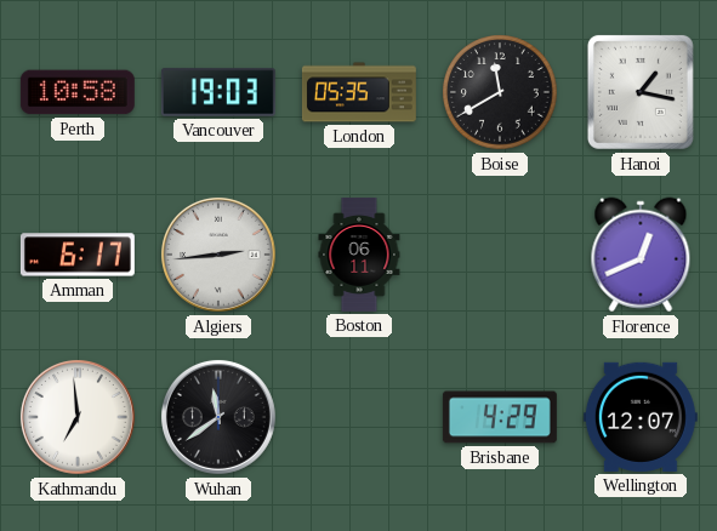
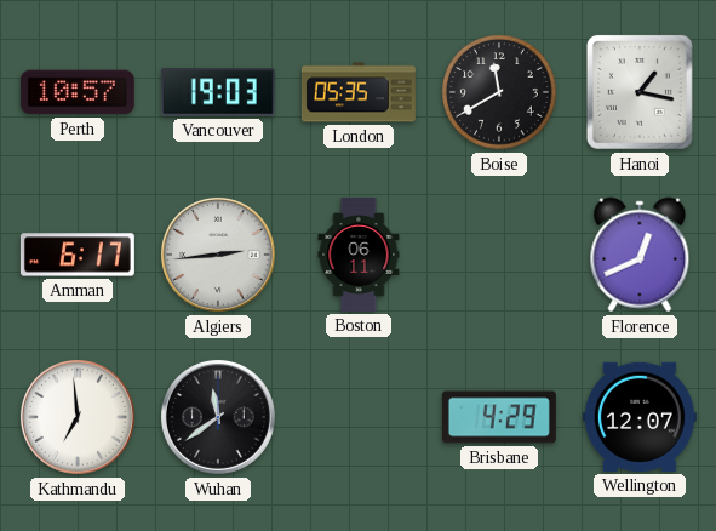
Perth: 10:58 -> 10:57 (78, 92)
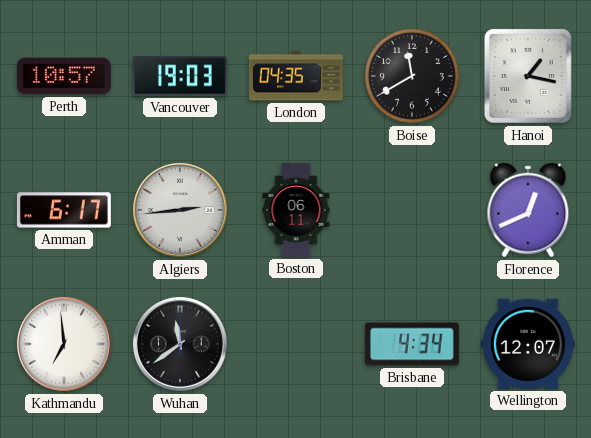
London: 05:35 -> 04:35 (296, 76)
Brisbane: 4:29 -> 4:34 (412, 344)
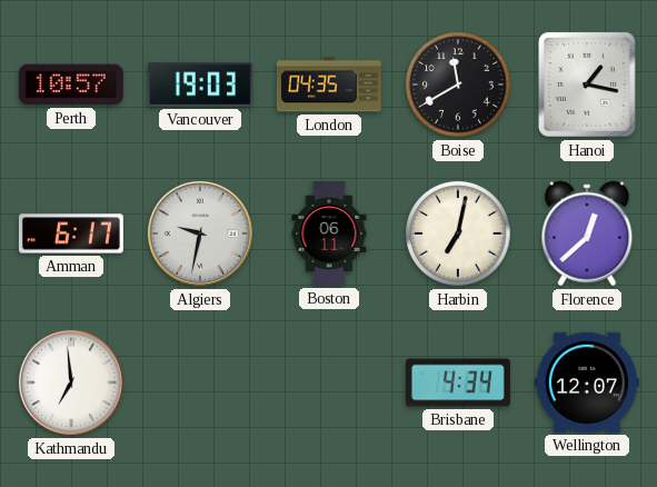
Algiers: 2:44 -> 9:32 (200, 233)
Harbin: none -> 7:02 (458, 233)
Florence: 12:41 -> 12:38 (587, 233)
Wuhan: 11:39 -> none (180, 344)
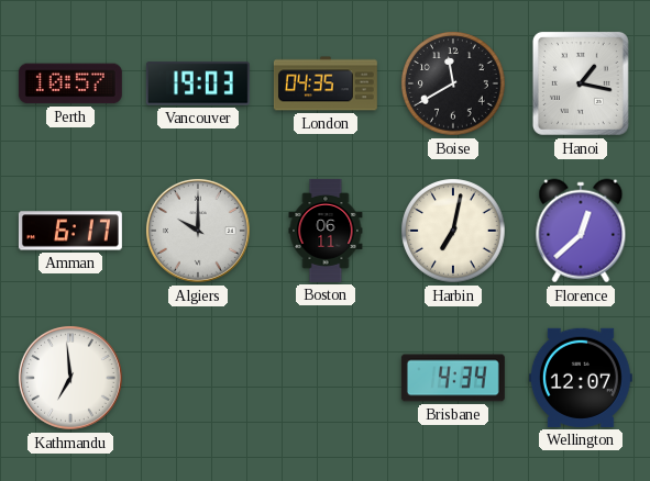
Algiers: 9:32 -> 10:00 (198, 231)
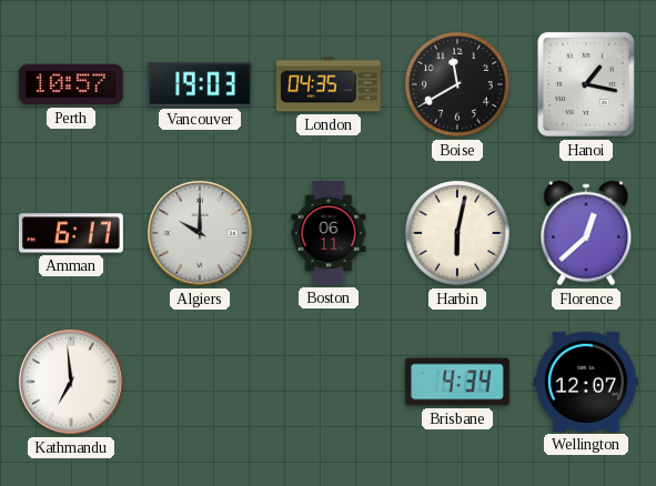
Harbin: 7:02 -> 6:02 (457, 233)
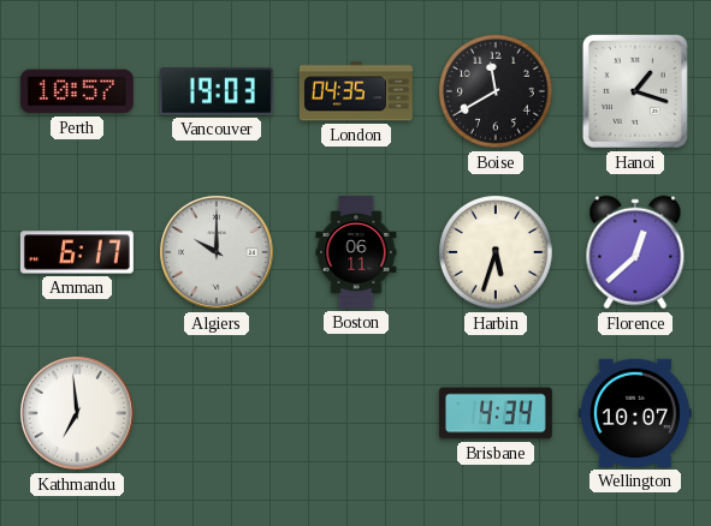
Hanoi: 1:17 -> 1:18 (635, 91)
Harbin: 6:02 -> 5:33 (496, 252)
Wellington: 12:07 -> 10:07 (635, 413)
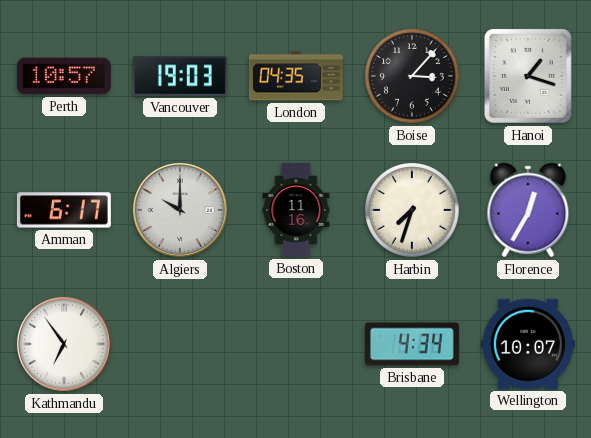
Boise: 11:40 -> 3:07 (412, 76)
Boston: 06:11 -> 11:16 (296, 210)
Harbin: 5:33 -> 7:33 (412, 210)
Florence: 12:38 -> 12:35 (528, 210)
Kathmandu: 6:59 -> 6:54 (64, 344)
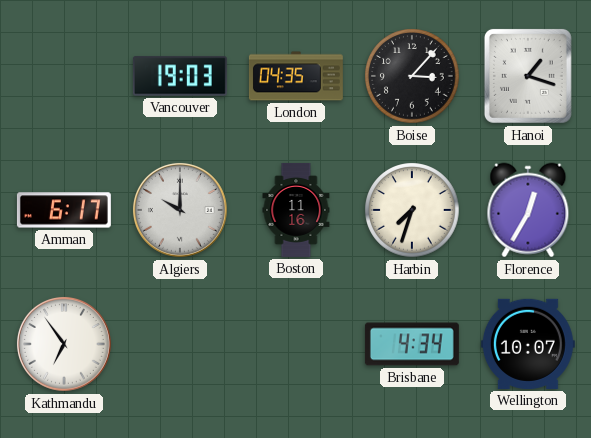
Perth: 10:57 -> none (64, 76)
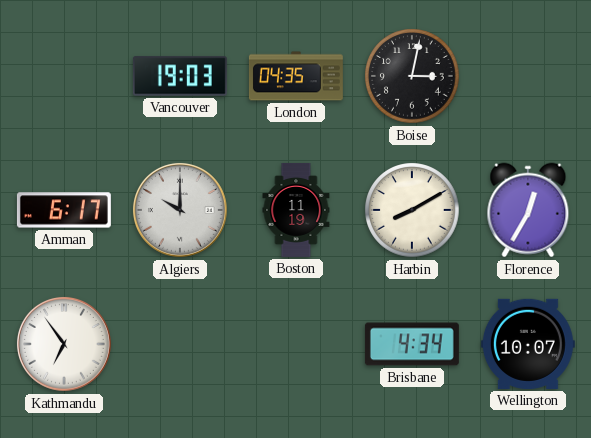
Boise: 3:07 -> 3:02 (412, 76)
Hanoi: 1:18 -> none (528, 76)
Boston: 11:16 -> 11:19 (296, 210)
Harbin: 7:33 -> 8:10 (412, 210)
